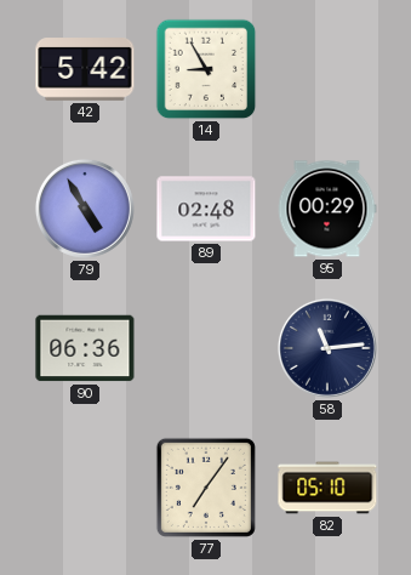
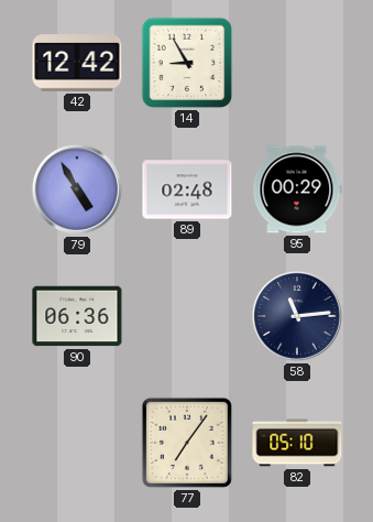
42: 5:42 -> 12:42 (77, 63)
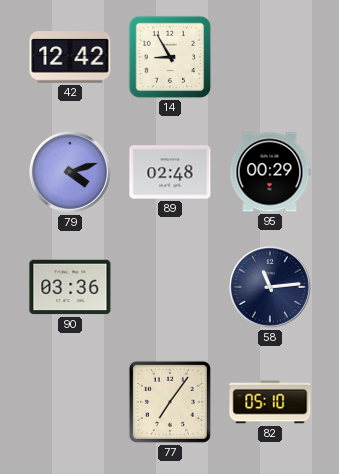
79: 4:55 -> 4:12 (70, 172)
90: 06:36 -> 03:36 (70, 287)
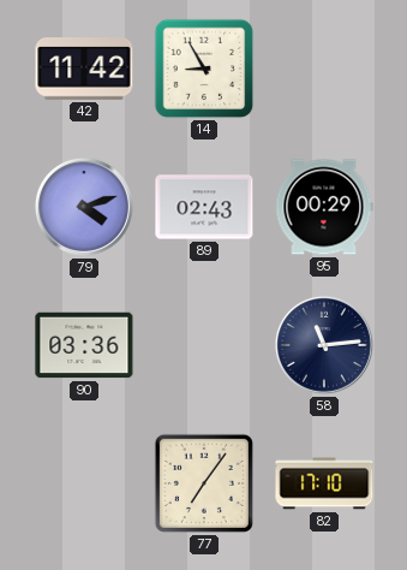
42: 12:42 -> 11:42 (84, 69)
89: 02:48 -> 02:43 (204, 207)
82: 05:10 -> 17:10 (324, 483)
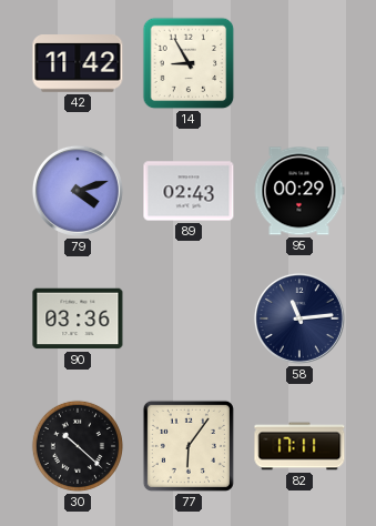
30: none -> 10:22 (78, 446)
77: 7:06 -> 6:06 (189, 446)
82: 17:10 -> 17:11 (299, 446)
